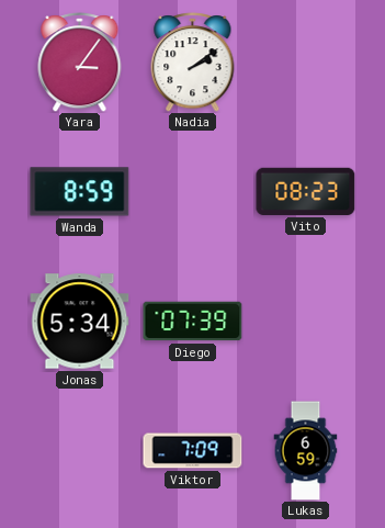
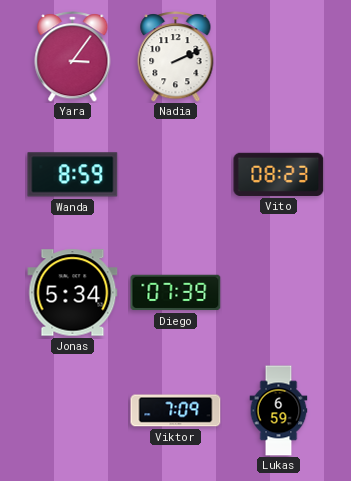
Nadia: 2:09 -> 2:11 (176, 57)
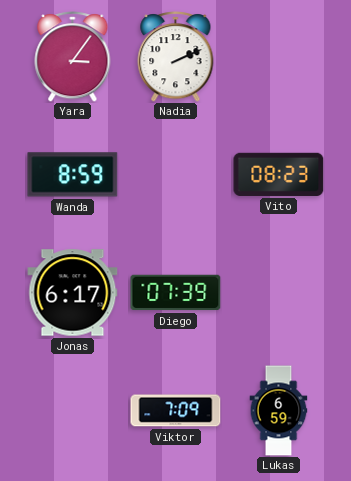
Jonas: 5:34 -> 6:17 (73, 293)
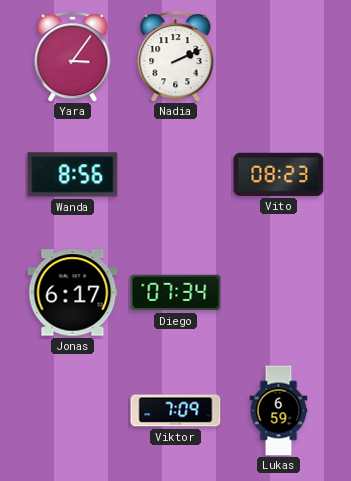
Wanda: 8:59 -> 8:56 (73, 175)
Diego: 07:39 -> 07:34 (176, 293)
